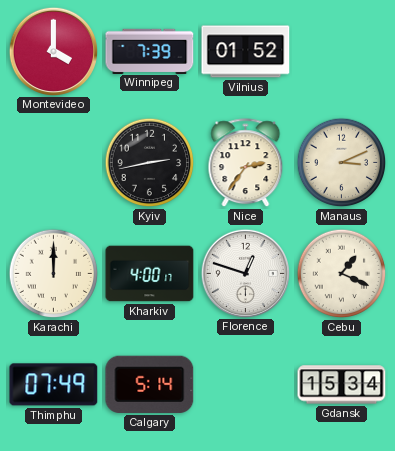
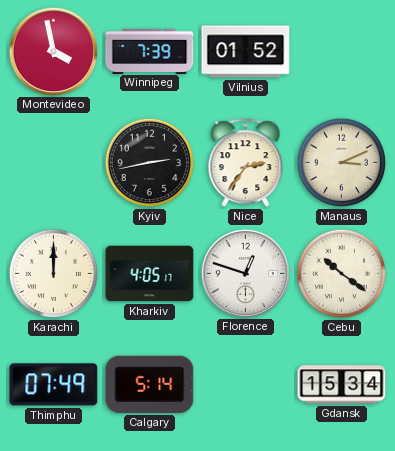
Montevideo: 4:00 -> 3:58 (53, 51)
Kharkiv: 4:00 -> 4:05 (150, 274)
Cebu: 1:19 -> 10:21 (342, 274)
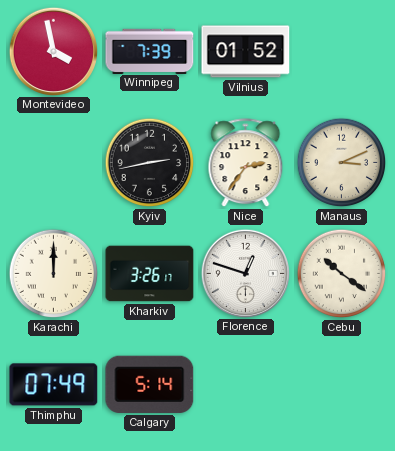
Kharkiv: 4:05 -> 3:26 (150, 274)
Gdansk: 15:34 -> none (342, 385)
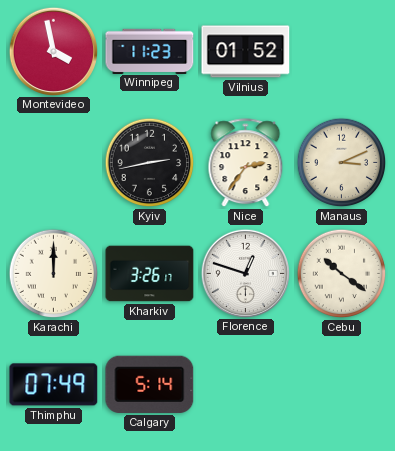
Winnipeg: 7:39 -> 11:23 (150, 51)
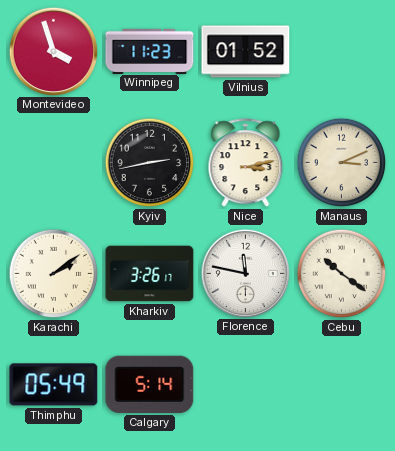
Montevideo: 3:58 -> 3:57 (53, 51)
Nice: 2:36 -> 3:13 (246, 163)
Karachi: 12:00 -> 2:09 (54, 274)
Florence: 12:48 -> 11:47 (245, 273)
Thimphu: 07:49 -> 05:49 (54, 385)
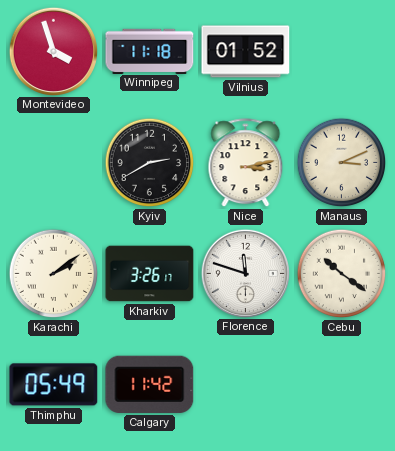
Winnipeg: 11:23 -> 11:18 (150, 51)
Kyiv: 2:43 -> 2:40 (150, 163)
Florence: 11:47 -> 11:48 (245, 273)
Calgary: 5:14 -> 11:42 (150, 384)
